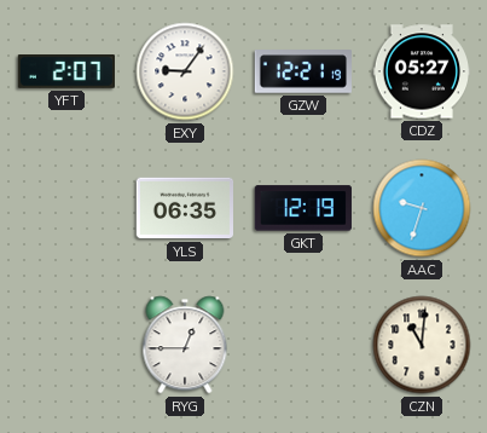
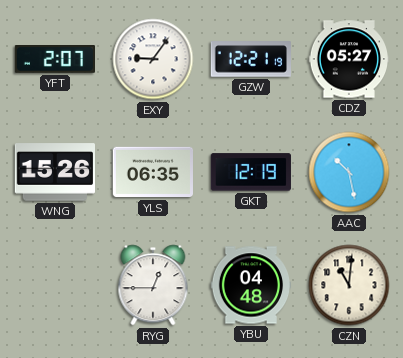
WNG: none -> 15:26 (54, 172)
AAC: 9:33 -> 10:28 (349, 172)
YBU: none -> 04:48 (250, 285)
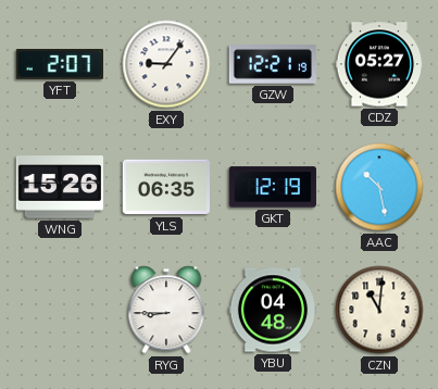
RYG: 12:45 -> 8:45 (166, 310)
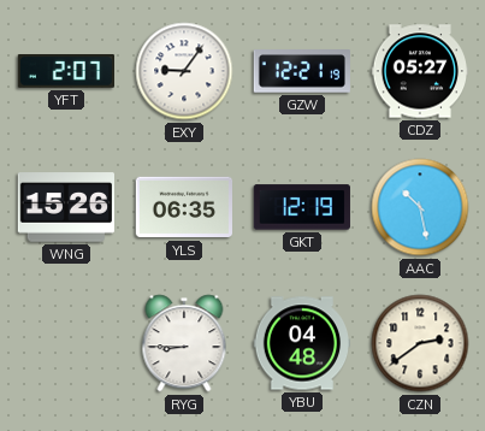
CZN: 11:01 -> 2:39 (420, 343)
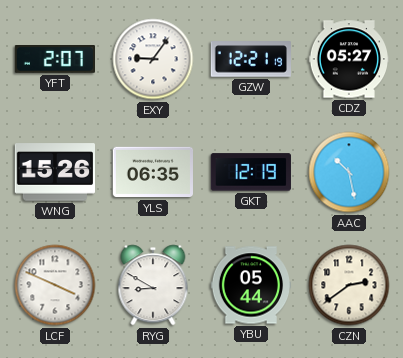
LCF: none -> 3:49 (55, 285)
RYG: 8:45 -> 8:50 (153, 285)
YBU: 04:48 -> 05:44 (250, 285)
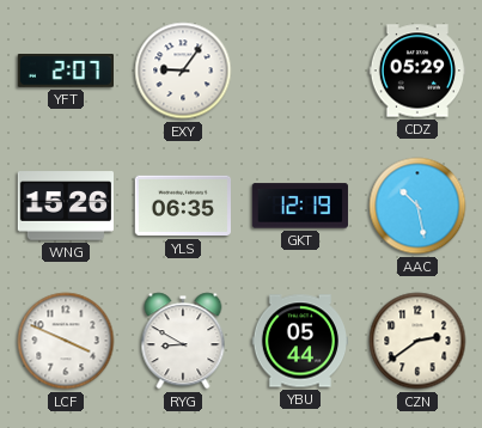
GZW: 12:21 -> none (250, 59)
CDZ: 05:27 -> 05:29 (416, 71)
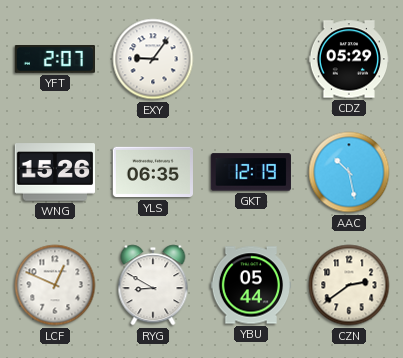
LCF: 3:49 -> 12:49 (55, 285)
